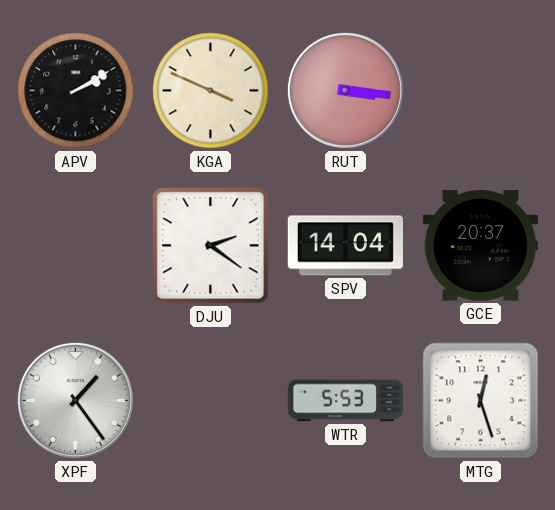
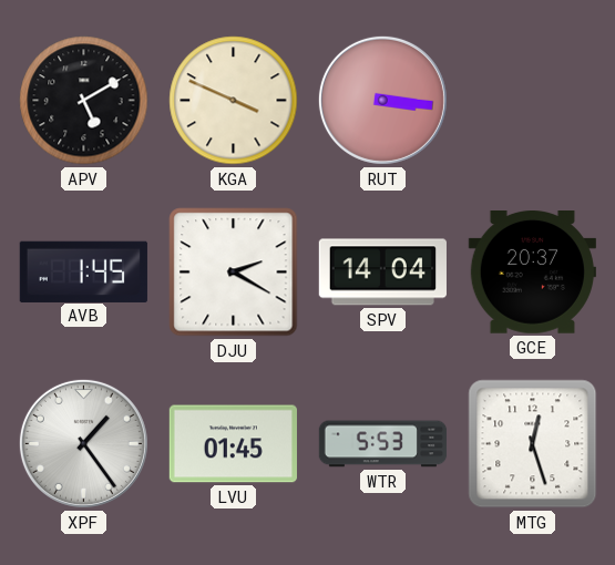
APV: 2:10 -> 5:10 (84, 101)
AVB: none -> 1:45 (83, 271)
DJU: 2:21 -> 2:20 (234, 273)
LVU: none -> 01:45 (233, 444)
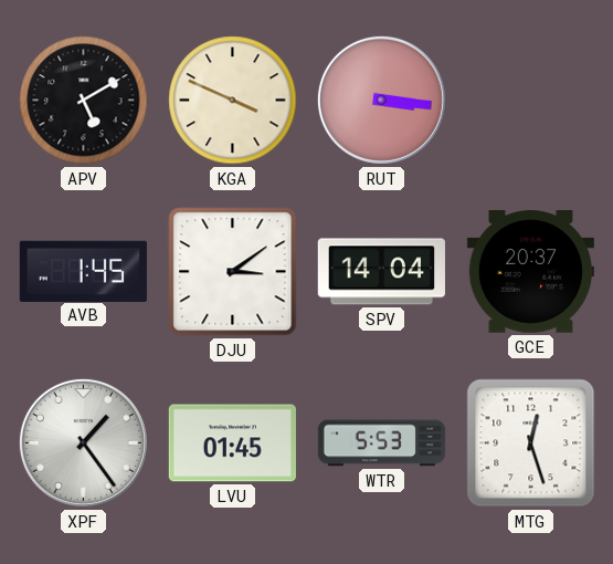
DJU: 2:20 -> 3:09 (233, 272)
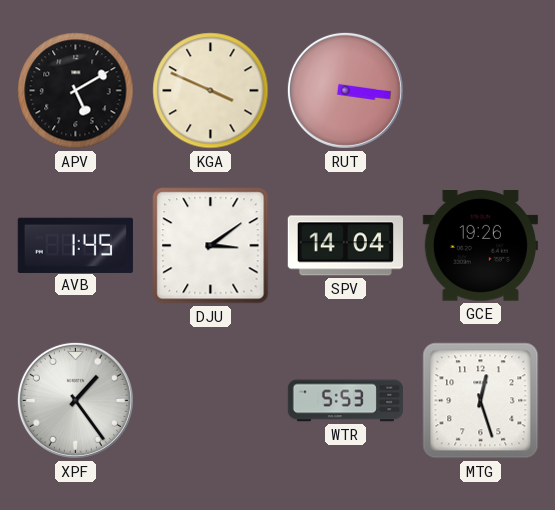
GCE: 20:37 -> 19:26 (480, 246)
LVU: 01:45 -> none (232, 443)
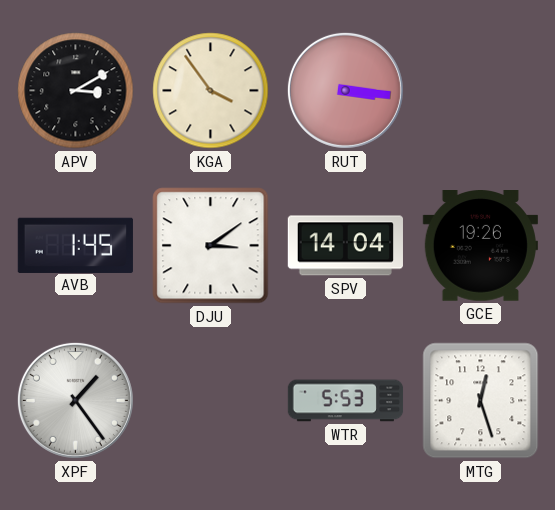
APV: 5:10 -> 3:10 (76, 91)
KGA: 3:49 -> 3:54 (211, 91)
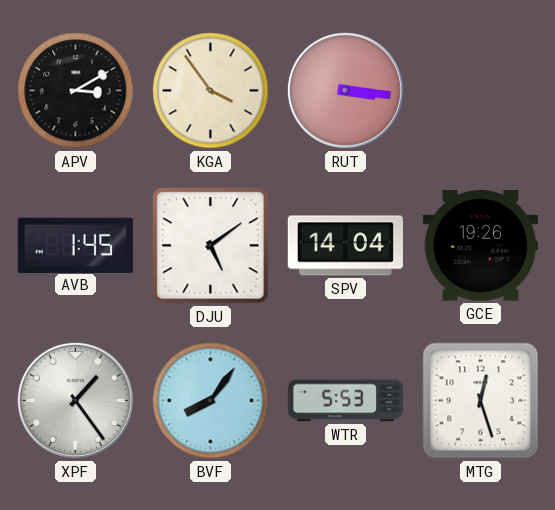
DJU: 3:09 -> 5:09 (211, 246)
BVF: none -> 8:06 (211, 401)
